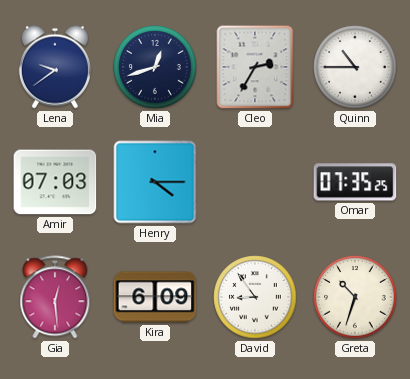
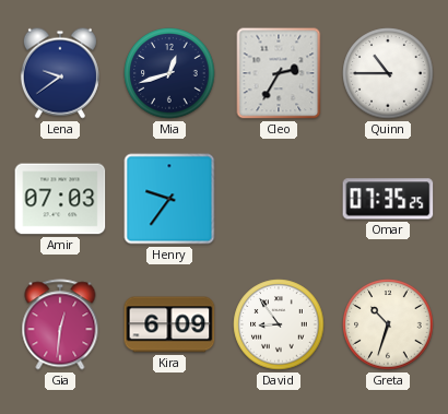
Henry: 4:15 -> 9:36 (169, 199)
Gia: 12:29 -> 12:31 (60, 324)
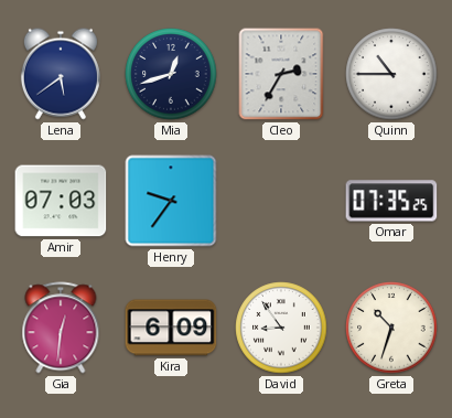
Lena: 9:39 -> 5:39 (61, 74)
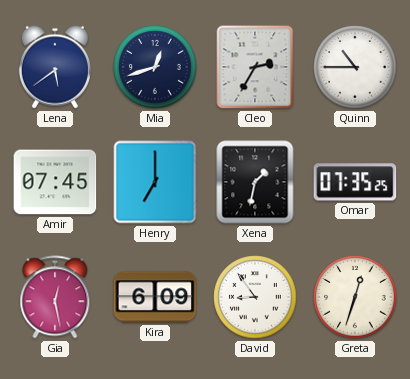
Amir: 07:03 -> 07:45 (55, 182)
Henry: 9:36 -> 7:00 (155, 182)
Xena: none -> 1:32 (255, 182)
Gia: 12:31 -> 12:28 (55, 297)
Greta: 10:33 -> 12:33 (355, 297)
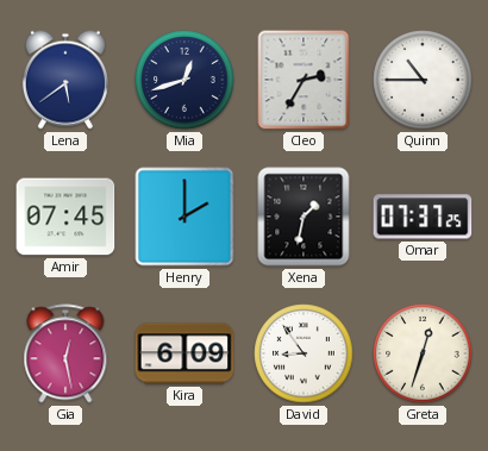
Henry: 7:00 -> 2:00 (184, 217)
Omar: 07:35 -> 07:37 (423, 217)
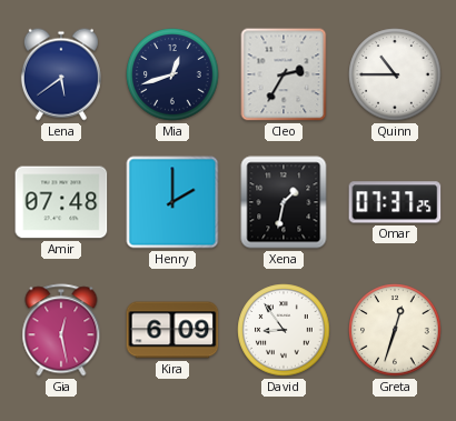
Amir: 07:45 -> 07:48 (61, 202)
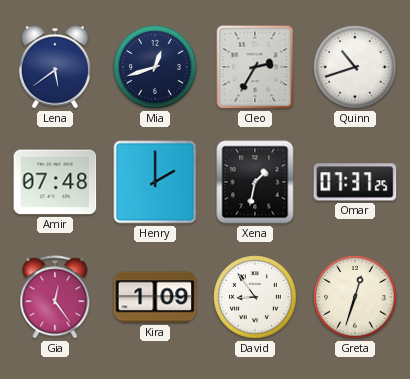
Quinn: 10:45 -> 10:42 (355, 67)
Gia: 12:28 -> 12:24 (55, 297)
Kira: 6:09 -> 1:09 (155, 297)
